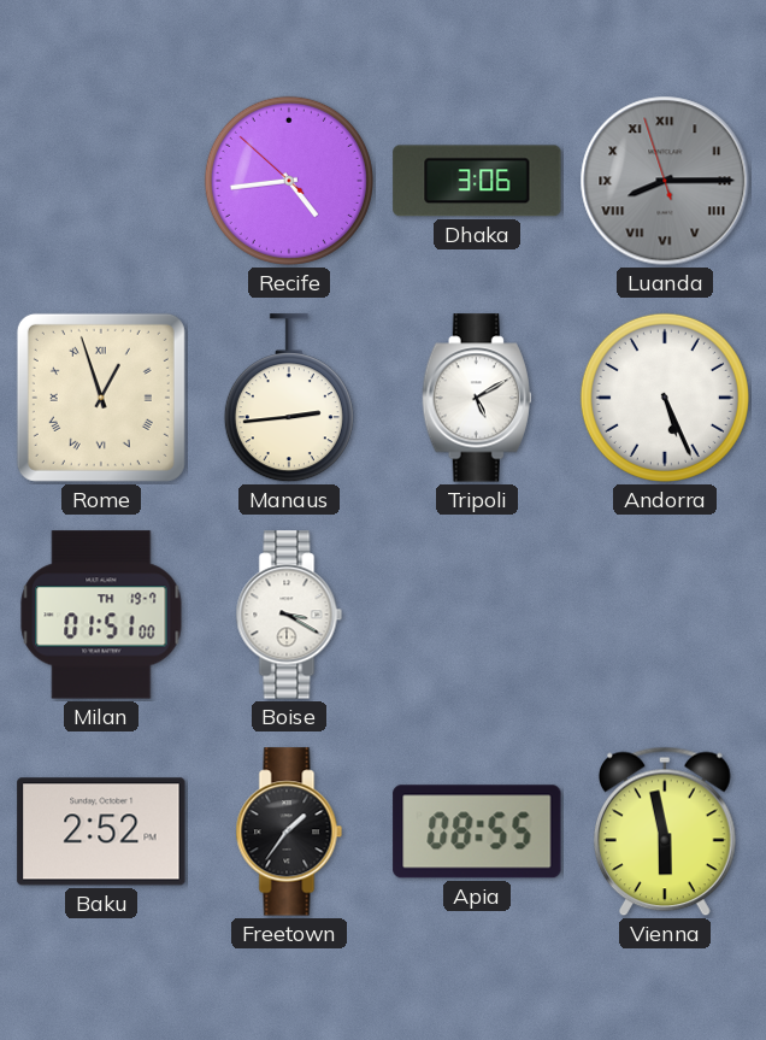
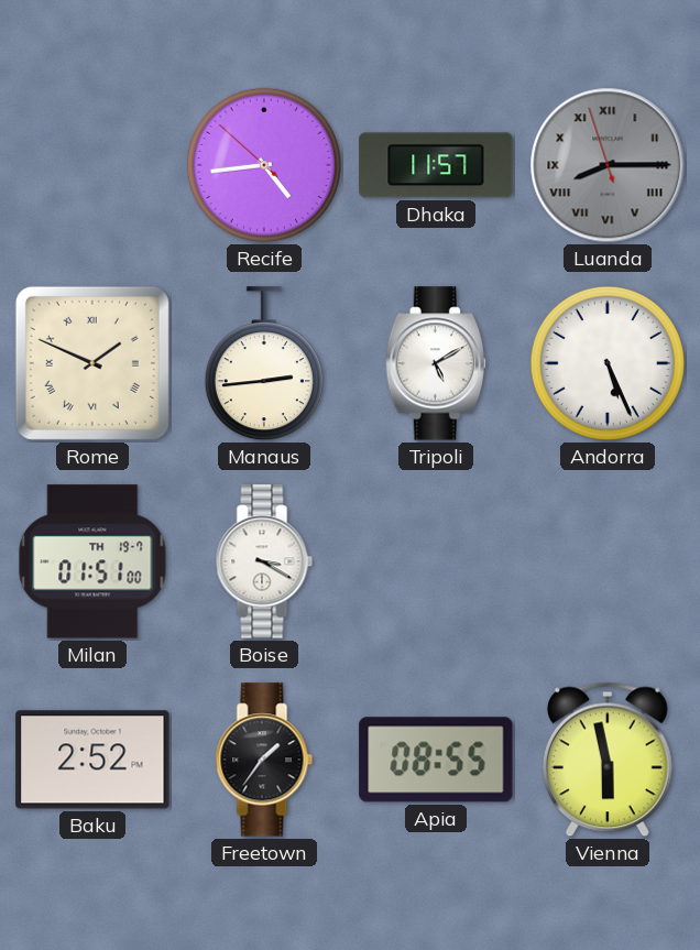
Dhaka: 3:06 -> 11:57 (436, 165)
Rome: 12:57 -> 1:49 (92, 363)
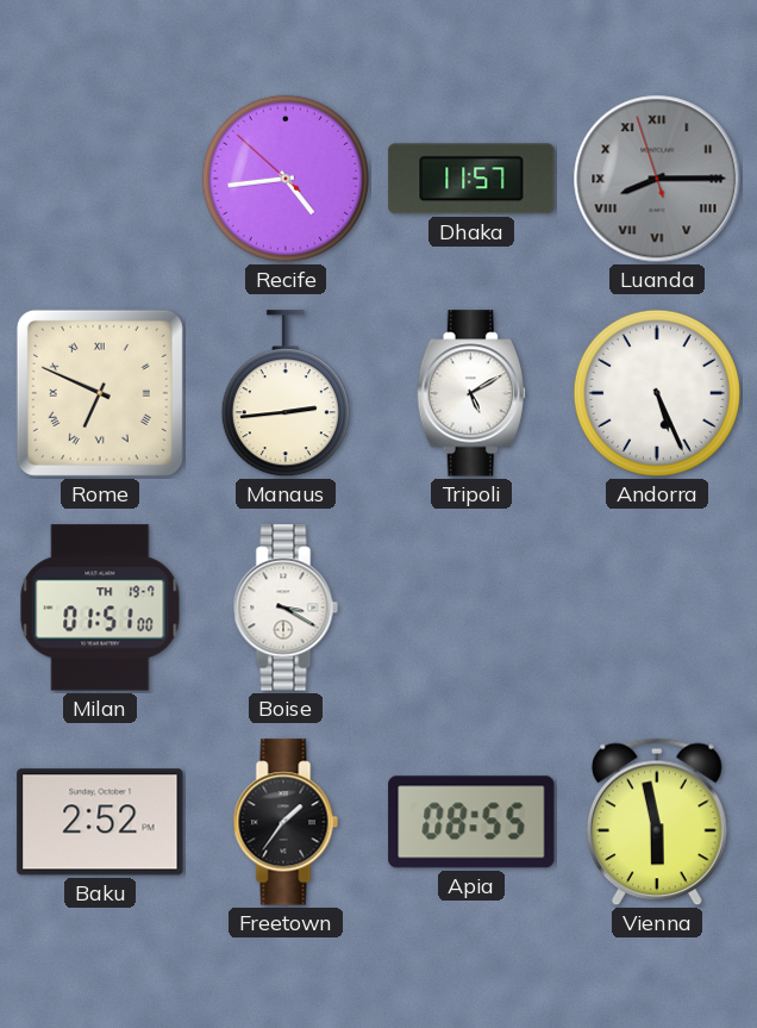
Rome: 1:49 -> 6:49 (100, 393)
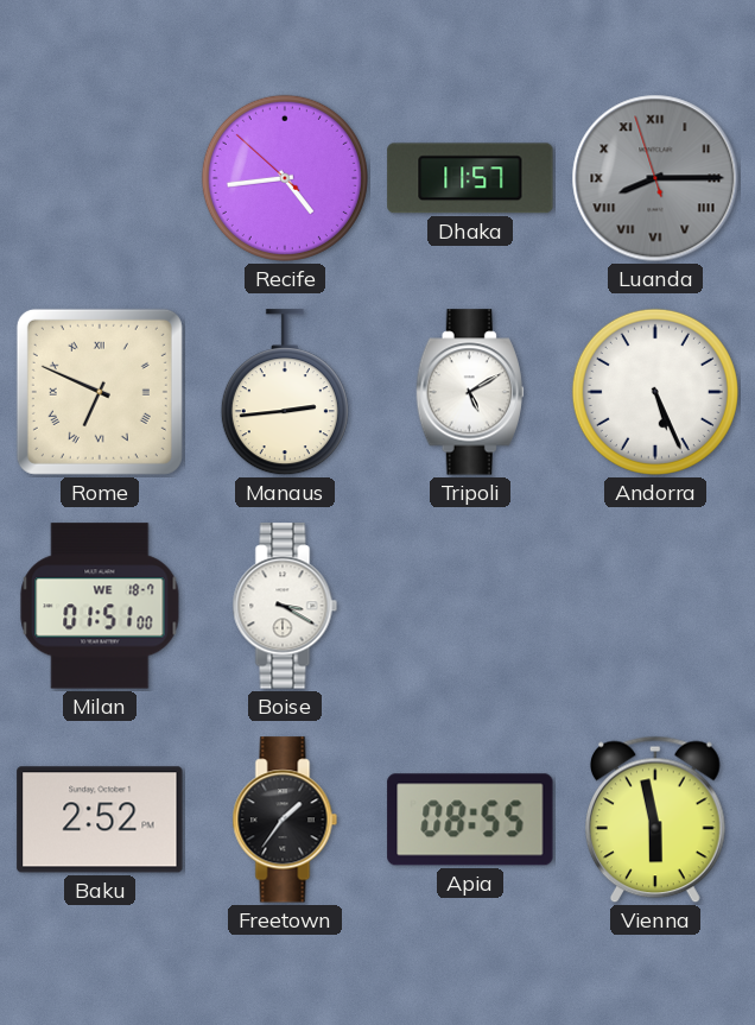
Milan date: TH 19-7 -> WE 18-7 (100, 606)
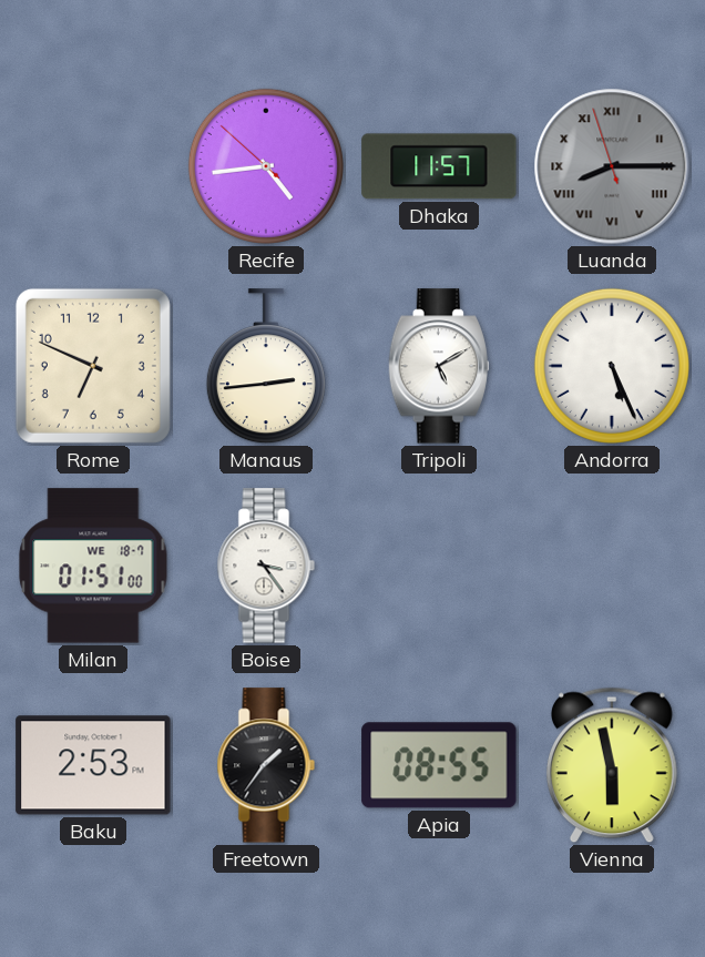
Rome numerals: Roman -> Arabic (93, 366)
Boise: 3:20 -> 3:24 (266, 566)
Baku: 2:52 -> 2:53 (93, 765)
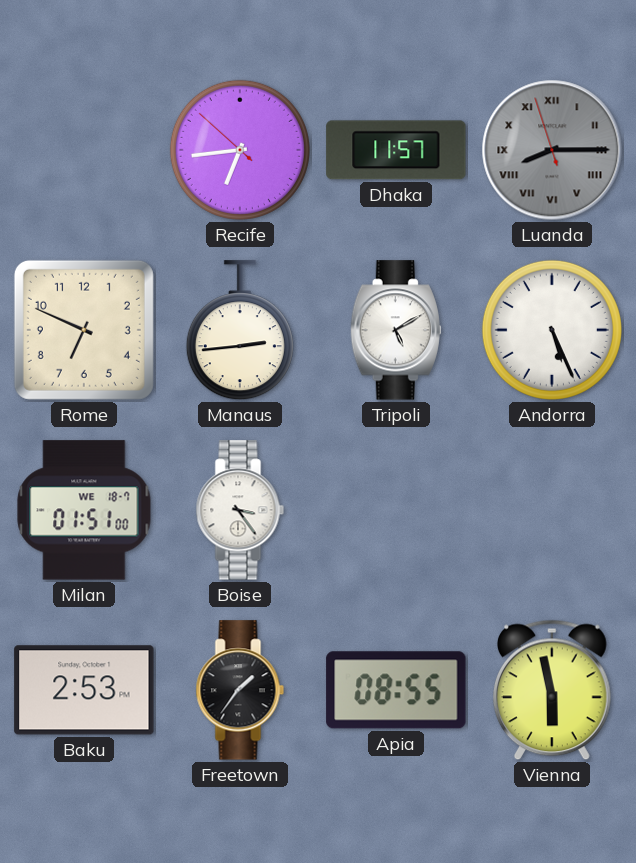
Recife: 4:43 -> 6:43 (240, 150)
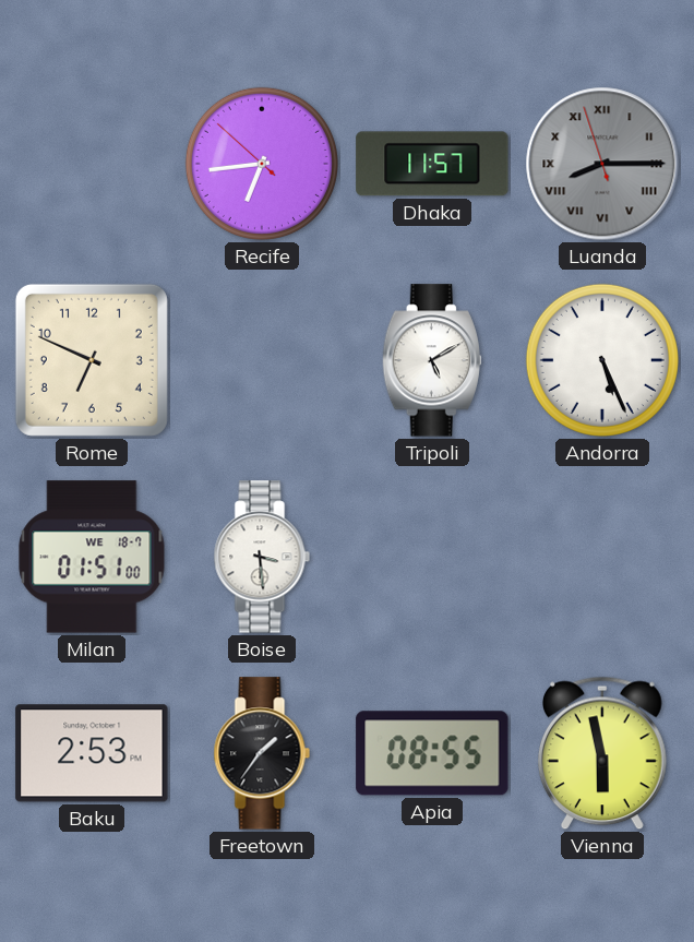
Manaus: 2:44 -> none (240, 331)
Boise: 3:24 -> 3:29 (262, 557)
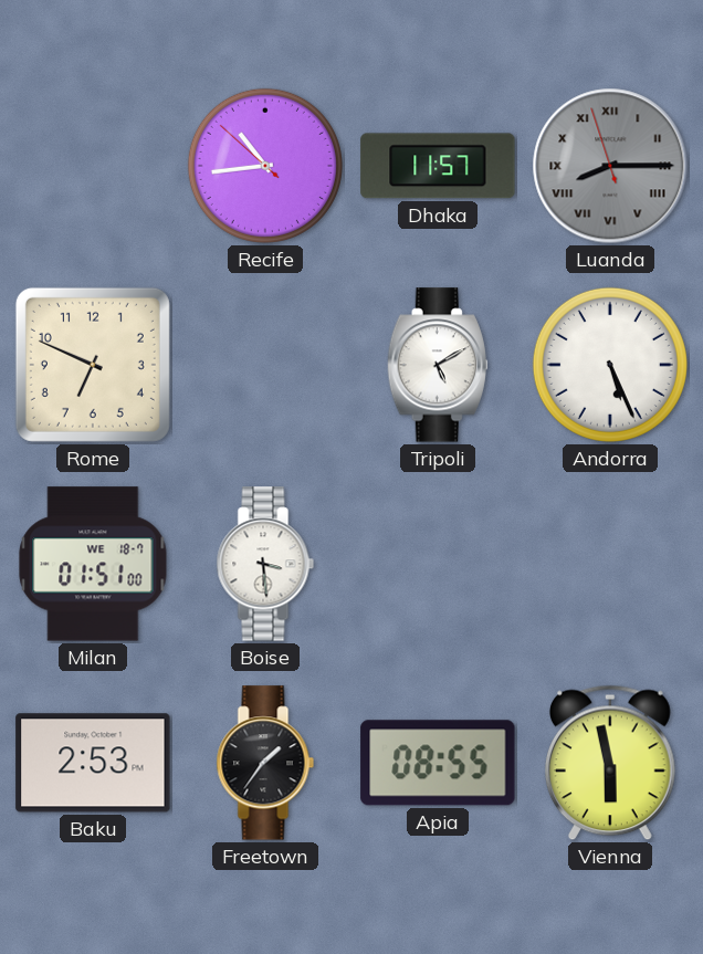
Recife: 6:43 -> 10:43 (265, 166)
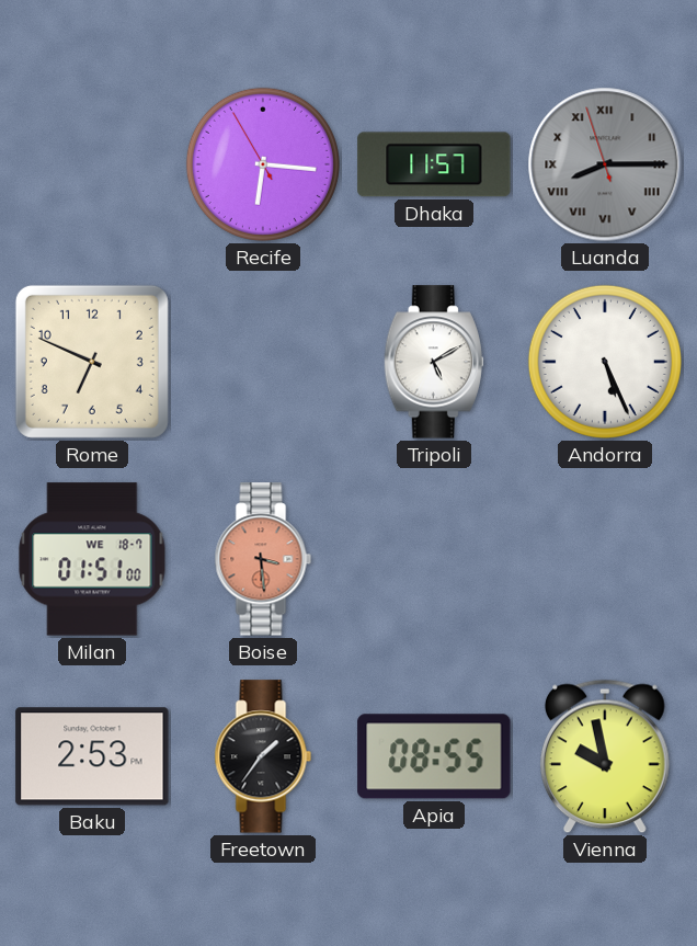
Recife: 10:43 -> 6:15 (263, 164)
Boise dial: white -> salmon (263, 559)
Vienna: 5:58 -> 9:58 (605, 756)
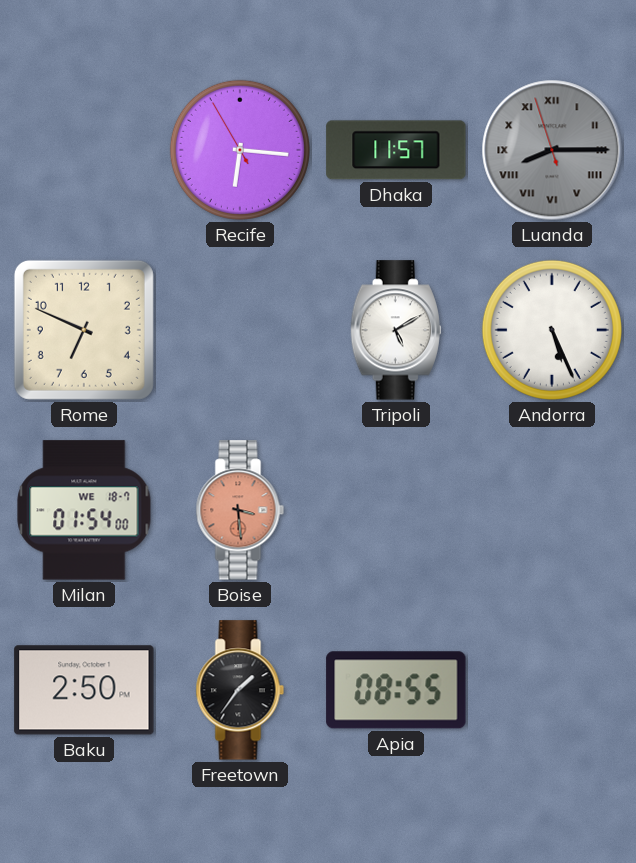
Milan: 01:51 -> 01:54 (84, 510)
Baku: 2:53 -> 2:50 (84, 690)
Vienna: 9:58 -> none (605, 756)
